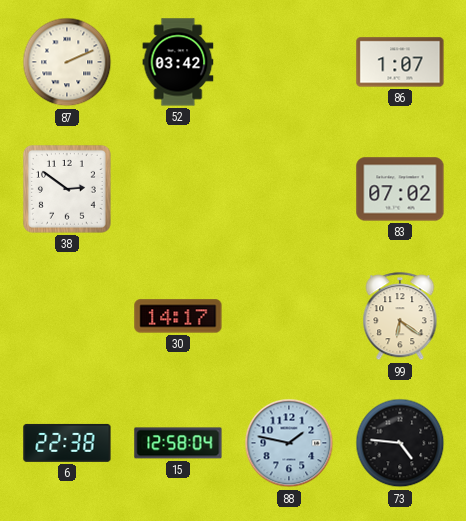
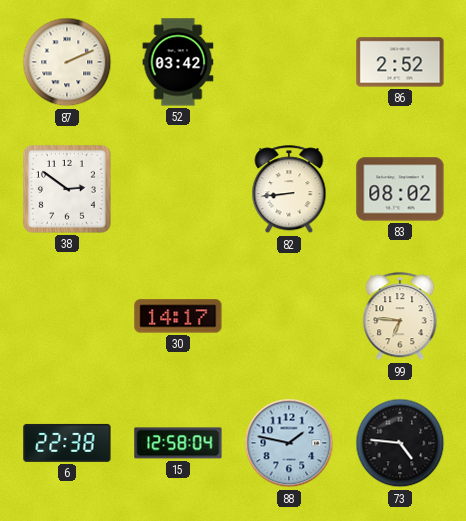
86: 1:07 -> 2:52 (400, 62)
82: none -> 8:44 (289, 190)
83: 07:02 -> 08:02 (400, 189)
99: 6:21 -> 6:46 (400, 317)
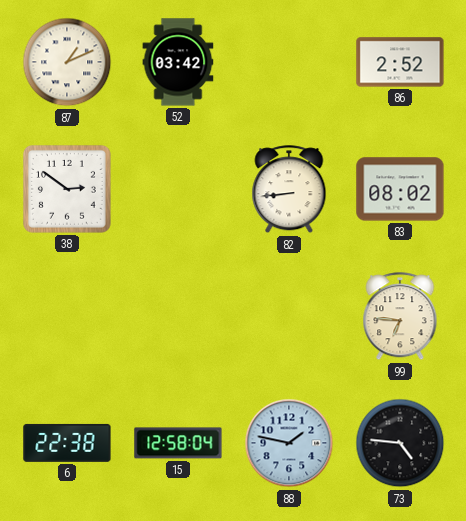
87: 2:11 -> 1:11 (67, 62)
30: 14:17 -> none (178, 316)
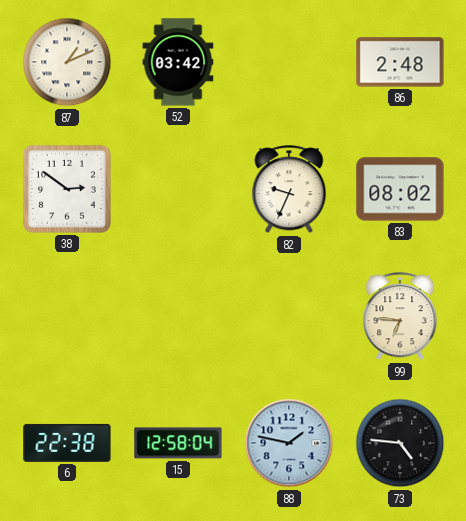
86: 2:52 -> 2:48 (400, 62)
82: 8:44 -> 9:34 (289, 190)
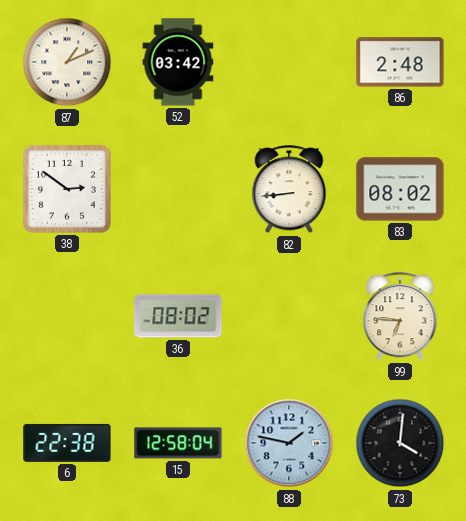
82: 9:34 -> 8:44 (289, 190)
36: none -> 08:02 (178, 316)
73: 4:46 -> 4:01 (400, 443)
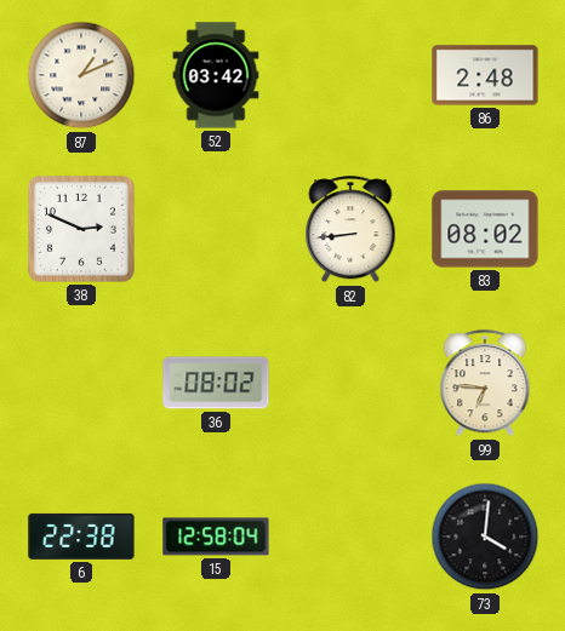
38: 2:51 -> 2:49 (81, 229)
88: 1:47 -> none (289, 443)
